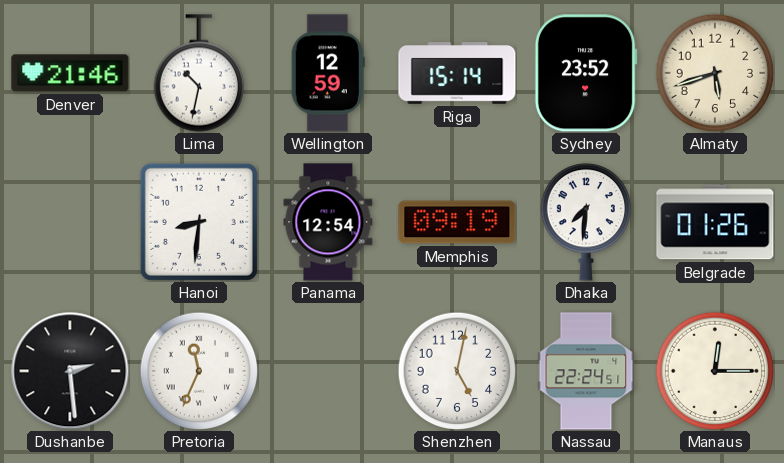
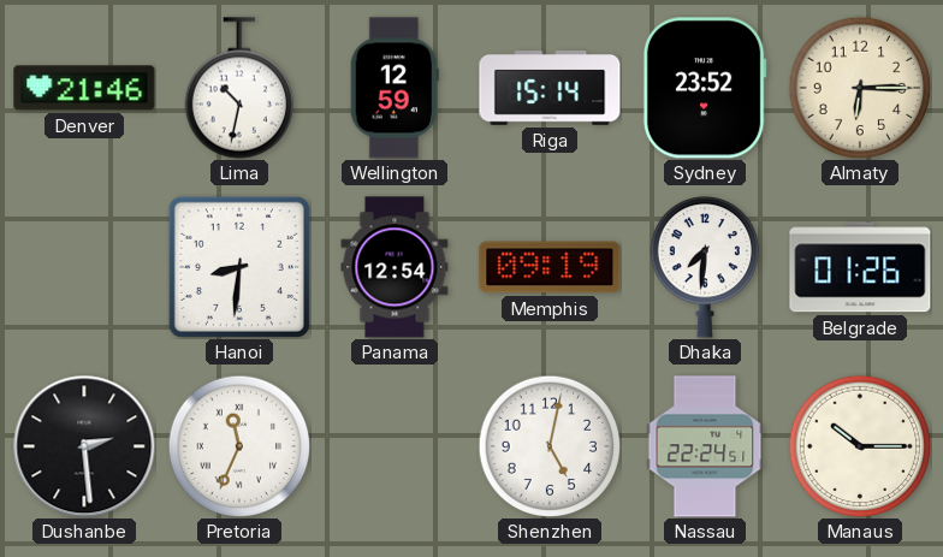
Almaty: 5:42 -> 6:15 (860, 88)
Manaus: 12:15 -> 10:15 (860, 446)
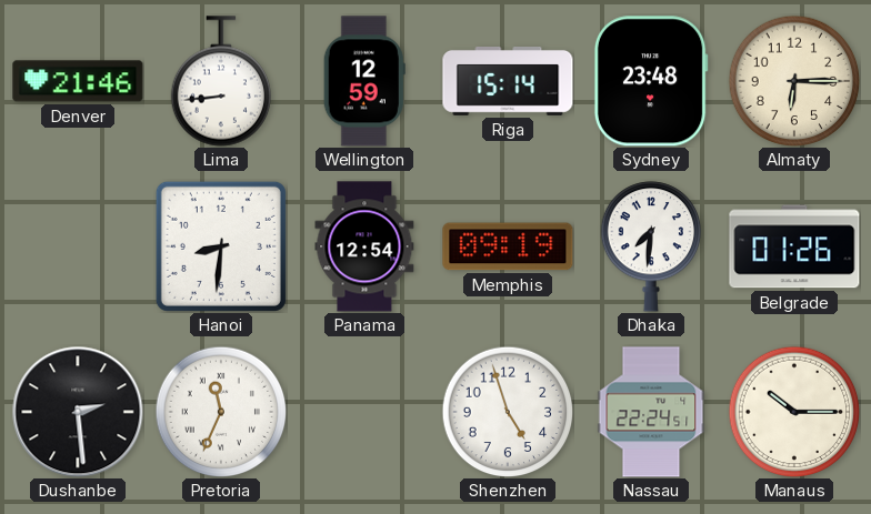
Lima: 10:32 -> 8:44 (220, 81)
Sydney: 23:52 -> 23:48 (651, 81)
Shenzhen: 5:02 -> 4:57 (508, 412)
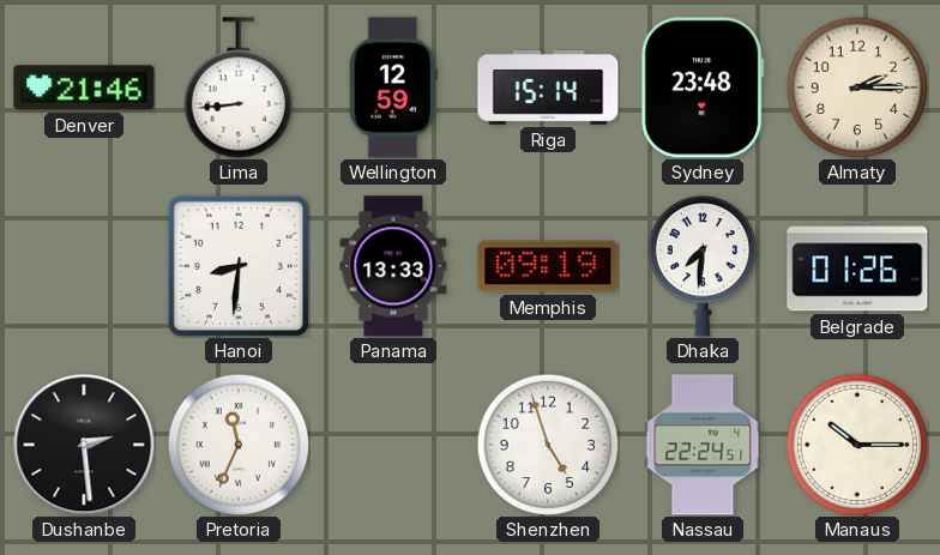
Almaty: 6:15 -> 2:15 (857, 88)
Panama: 12:54 -> 13:33 (393, 266)
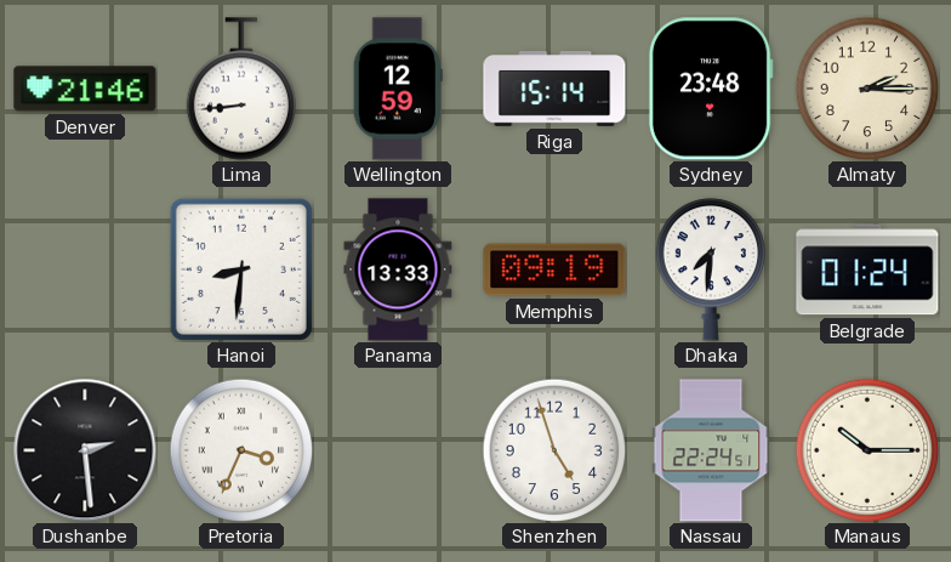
Belgrade: 01:26 -> 01:24 (867, 269)
Pretoria: 11:34 -> 3:34 (241, 450)
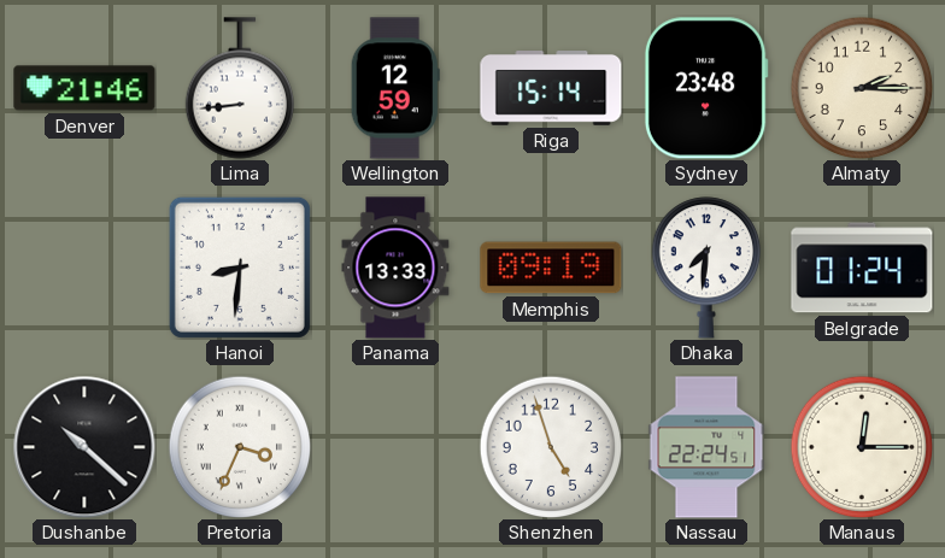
Dushanbe: 2:29 -> 10:22 (84, 447)
Manaus: 10:15 -> 12:15 (862, 447)
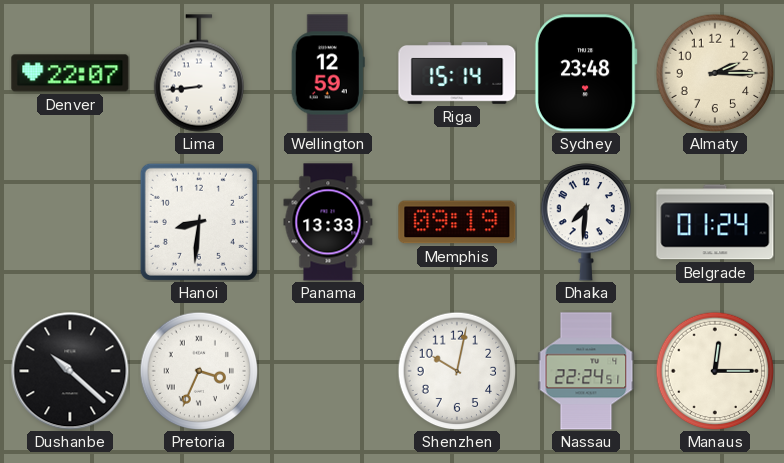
Denver: 21:46 -> 22:07 (70, 73)
Shenzhen: 4:57 -> 10:02 (457, 371)
